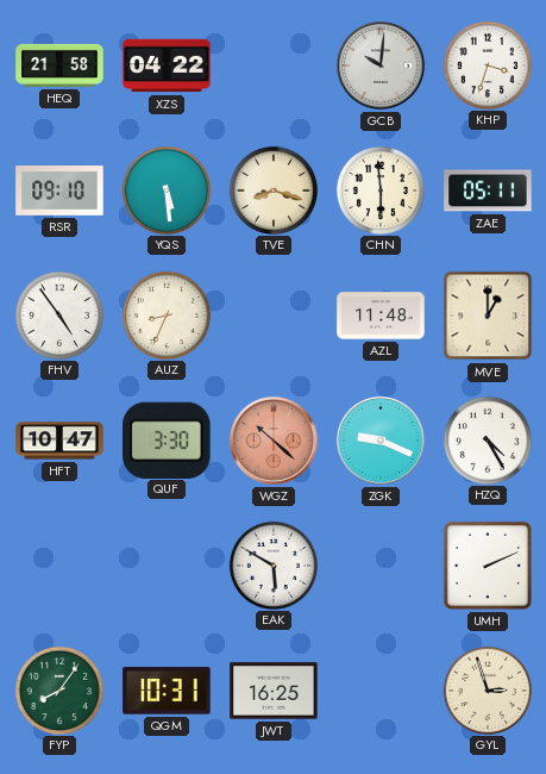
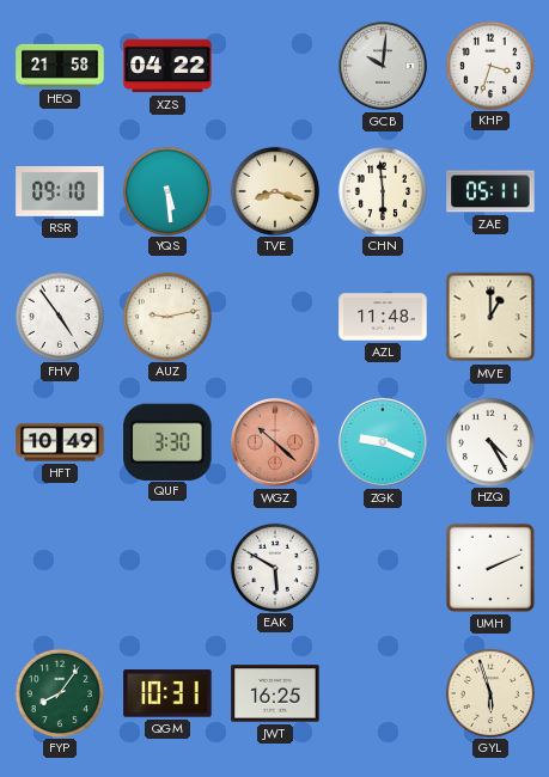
AUZ: 8:34 -> 9:13 (166, 316)
HFT: 10:47 -> 10:49 (60, 442)
GYL: 2:57 -> 5:57 (489, 692)
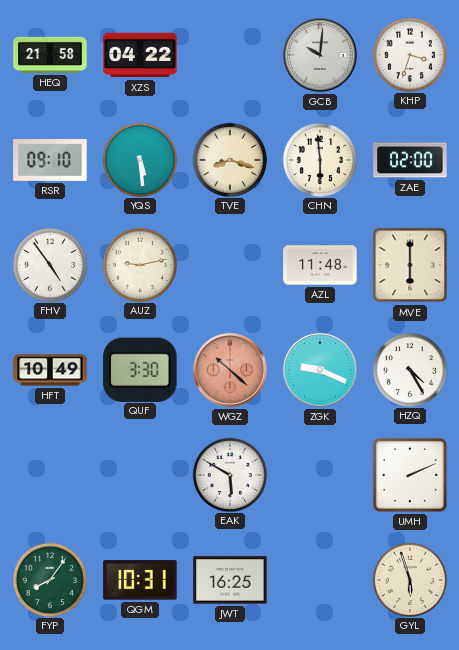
ZAE: 05:11 -> 02:00 (410, 160)
MVE: 1:00 -> 6:00 (410, 265)
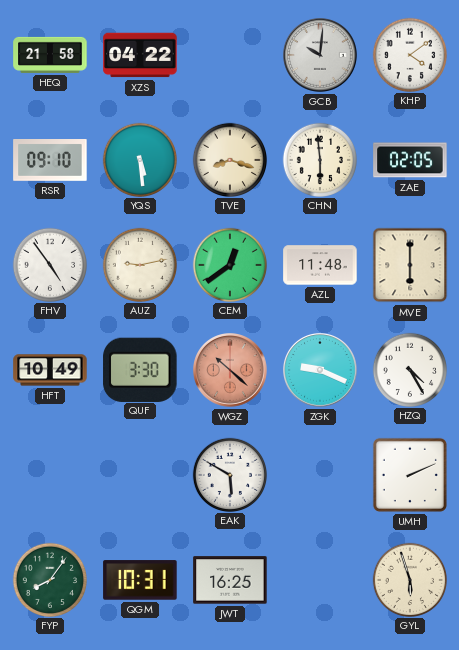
KHP: 3:33 -> 4:09 (409, 54)
ZAE: 02:00 -> 02:05 (410, 160)
CEM: none -> 12:39 (229, 264)
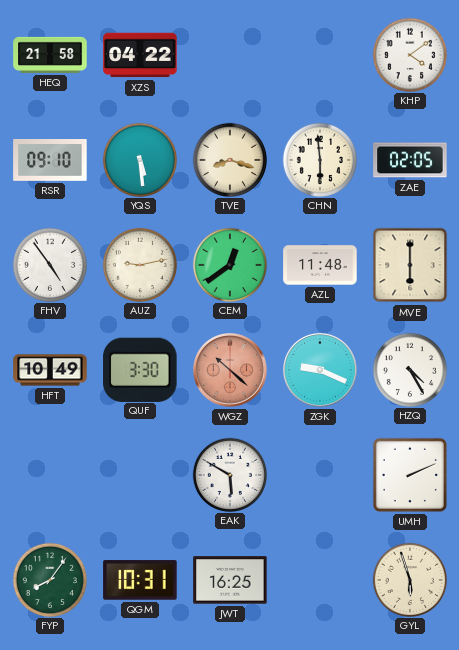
GCB: 10:01 -> none (321, 56)
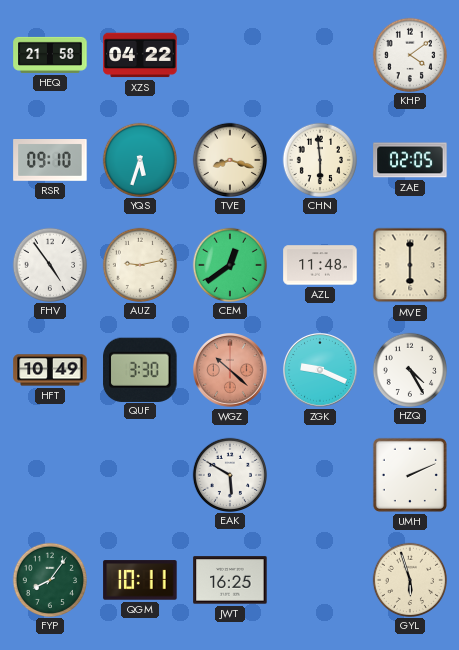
YQS: 5:29 -> 5:33 (139, 159)
QGM: 10:31 -> 10:11 (140, 580)
